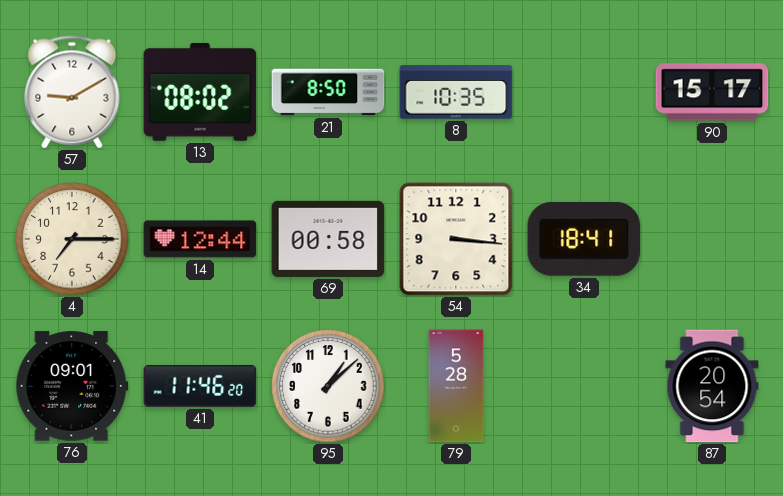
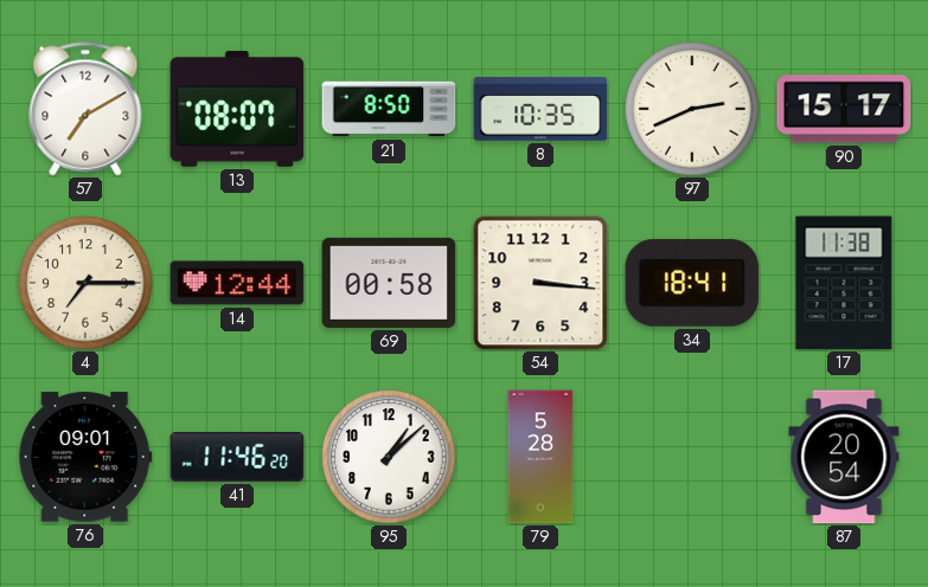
57: 9:10 -> 7:10 (85, 109)
13: 08:02 -> 08:07 (237, 109)
97: none -> 2:41 (692, 109)
17: none -> 11:38 (844, 283)
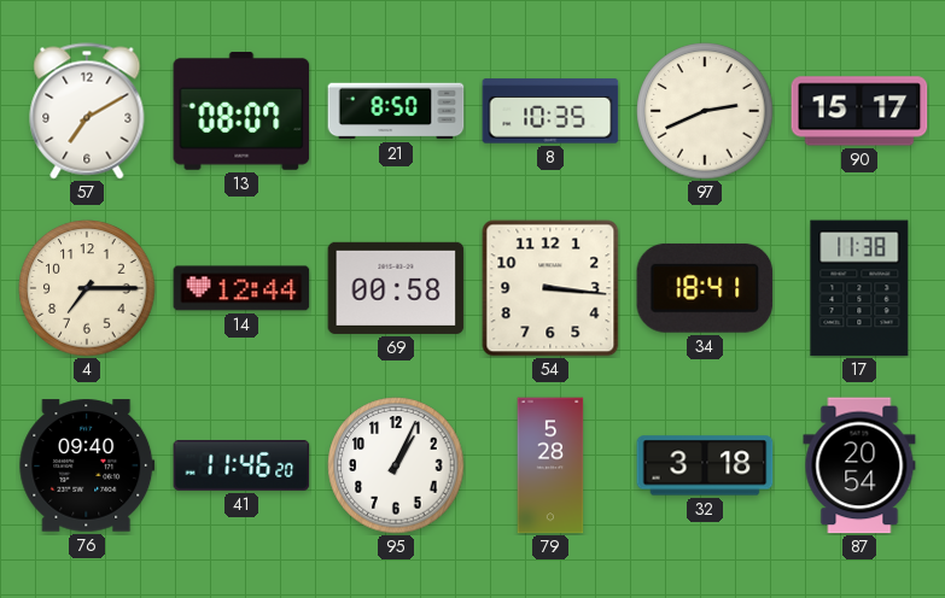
76: 09:01 -> 09:40 (87, 465)
95: 1:08 -> 1:04 (396, 465)
32: none -> 3:18 (705, 465)
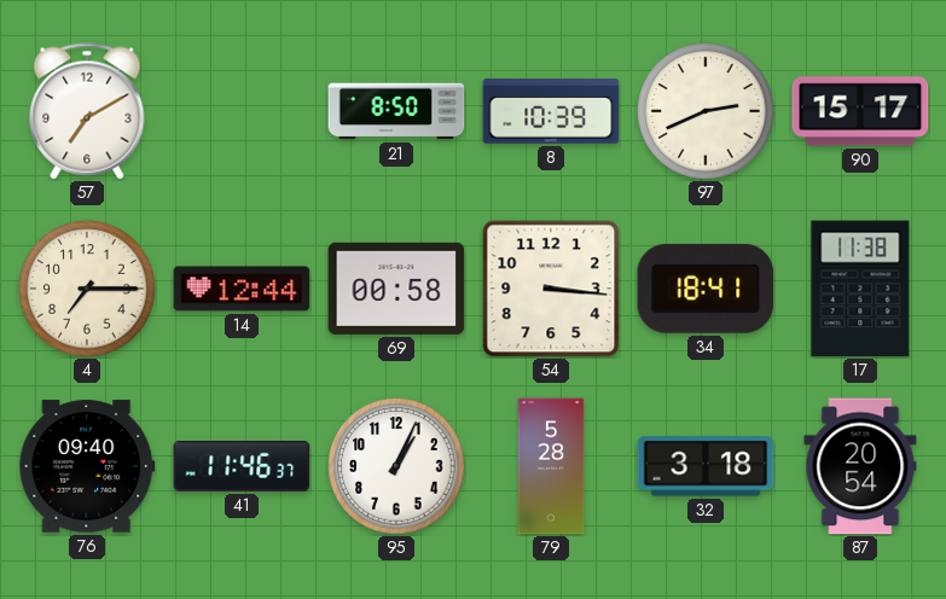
13: 08:07 -> none (241, 111)
8: 10:35 -> 10:39 (551, 111)
41: 11:46:20 -> 11:46:37 (242, 466)
